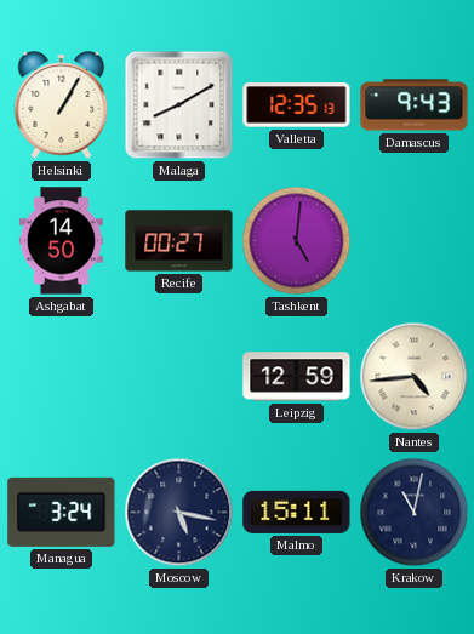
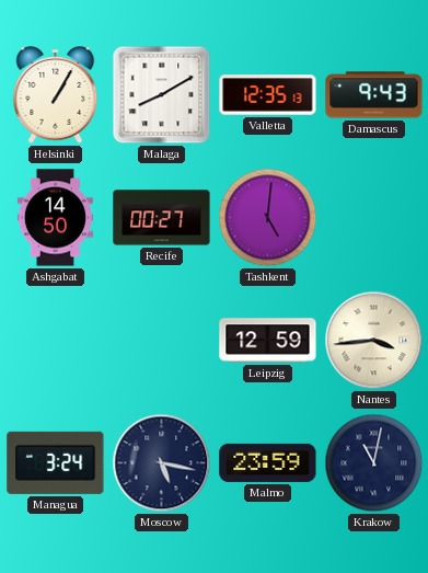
Nantes: 4:44 -> 3:44 (374, 341)
Malmo: 15:11 -> 23:59 (268, 462)
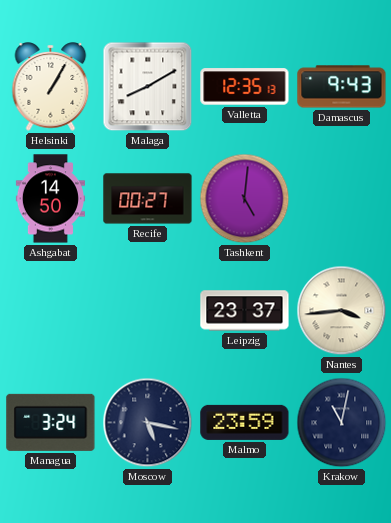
Leipzig: 12:59 -> 23:37 (245, 311)
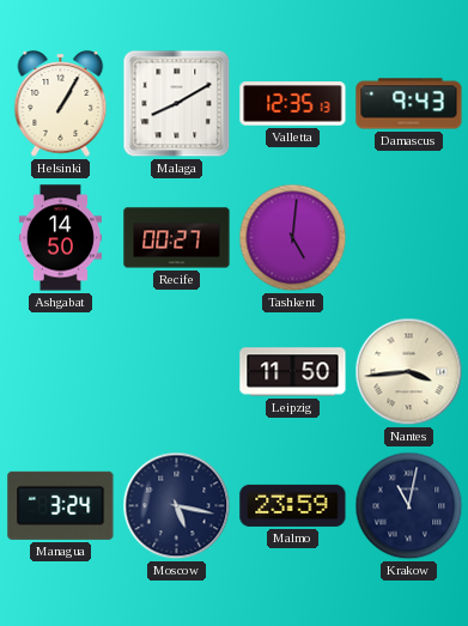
Leipzig: 23:37 -> 11:50 (293, 372)
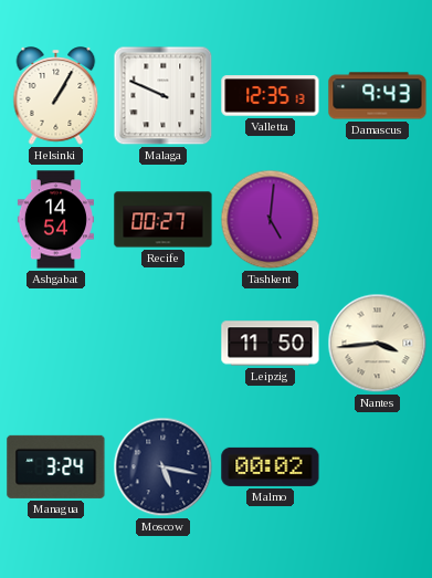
Malaga: 8:10 -> 9:49 (164, 96)
Ashgabat: 14:50 -> 14:54 (55, 220)
Malmo: 23:59 -> 00:02 (271, 466)
Krakow: 11:02 -> none (409, 506)
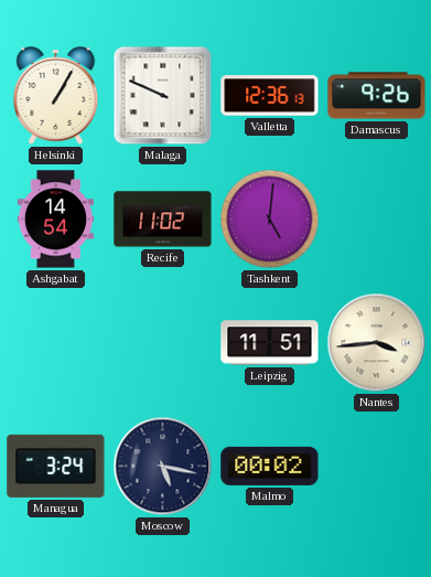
Valletta: 12:35 -> 12:36 (270, 96)
Damascus: 9:43 -> 9:26 (377, 96)
Recife: 00:27 -> 11:02 (163, 220)
Leipzig: 11:50 -> 11:51 (270, 343)
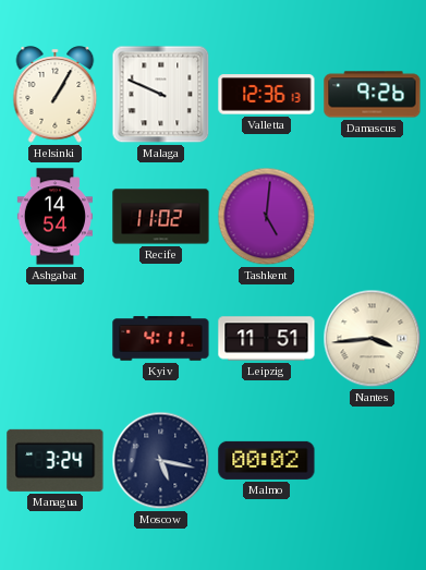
Kyiv: none -> 4:11 (161, 339)
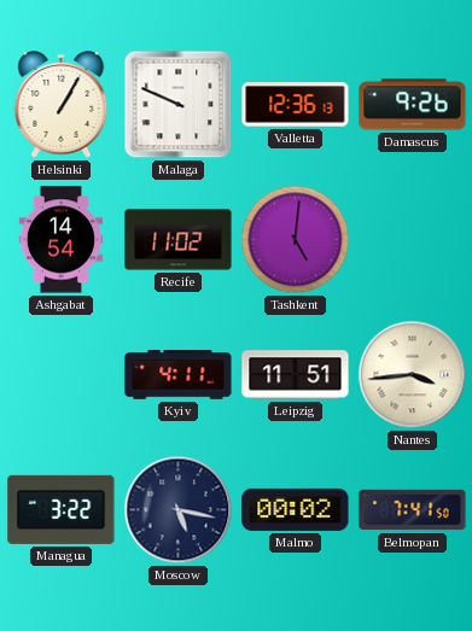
Managua: 3:24 -> 3:22 (62, 509)
Belmopan: none -> 7:41 (413, 510)
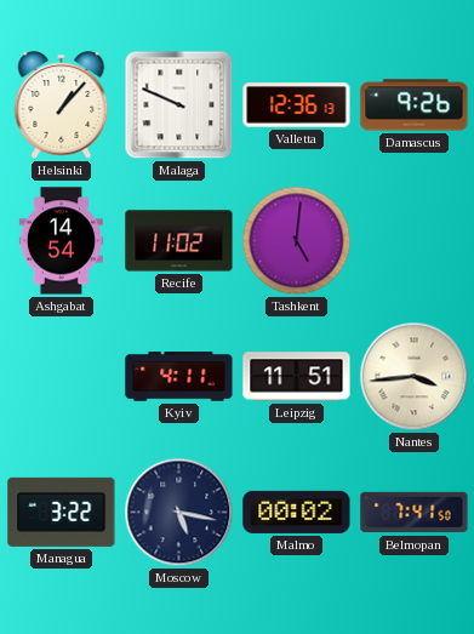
Helsinki: 1:05 -> 1:07 (62, 105)
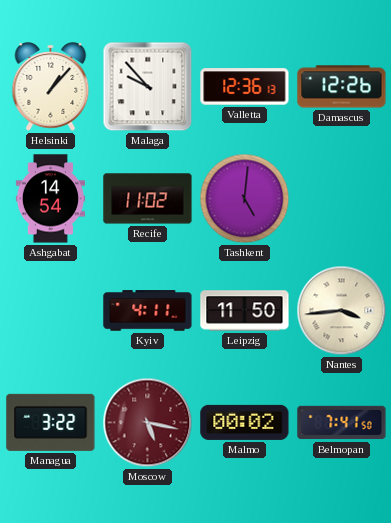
Malaga: 9:49 -> 9:53 (148, 87)
Damascus: 9:26 -> 12:26 (342, 87)
Leipzig: 11:51 -> 11:50 (245, 311)
Moscow dial: navy -> burgundy (148, 423)
